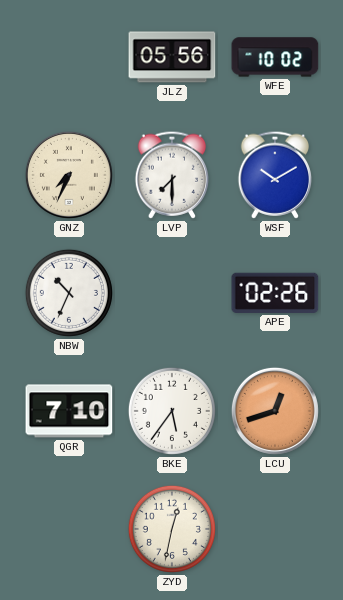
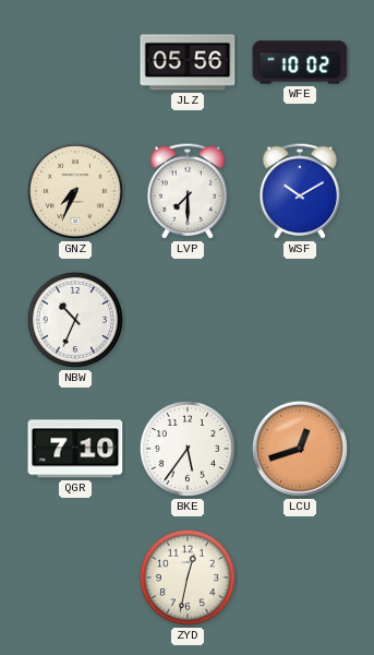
APE: 02:26 -> none (275, 293)
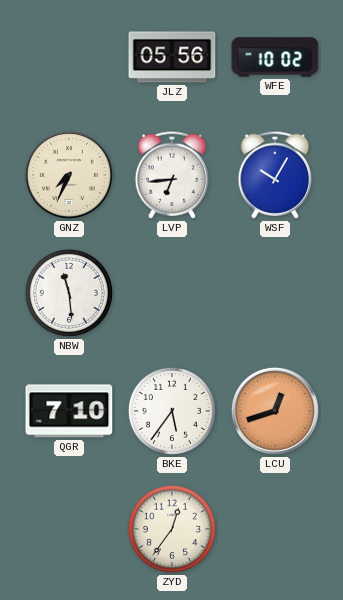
LVP: 7:30 -> 6:44 (172, 175)
WSF: 10:10 -> 10:05 (275, 175)
NBW: 10:34 -> 11:29 (69, 293)
ZYD: 12:32 -> 12:36 (172, 529)
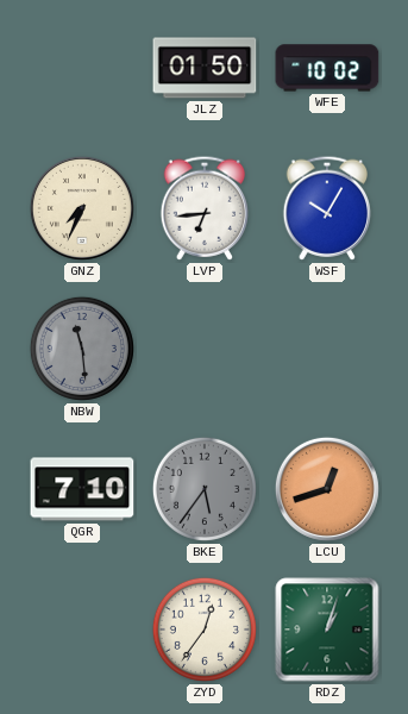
JLZ: 05:56 -> 01:50 (205, 68)
NBW dial: white -> grey (82, 349)
BKE dial: white -> grey (205, 489)
RDZ: none -> 1:03 (327, 630)
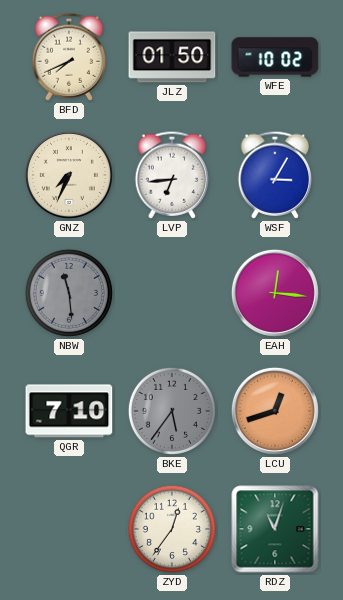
BFD: none -> 7:41 (69, 57)
WSF: 10:05 -> 3:05 (275, 175)
EAH: none -> 12:16 (275, 293)
RDZ: 1:03 -> 11:03 (275, 529)
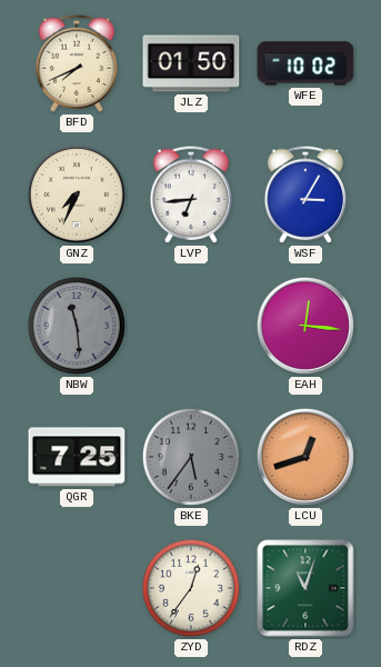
QGR: 7:10 -> 7:25 (77, 457)
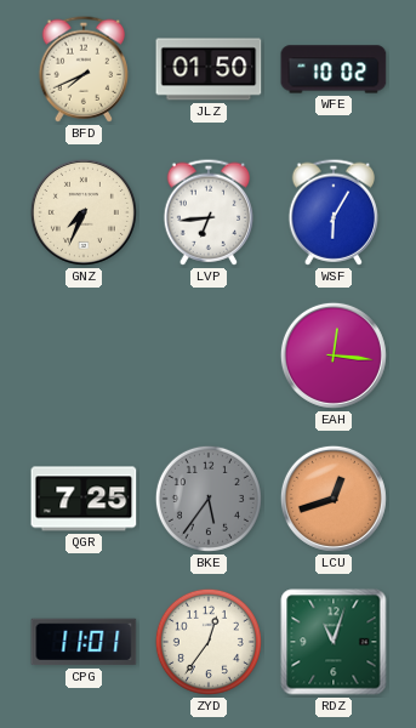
WSF: 3:05 -> 6:05 (334, 212)
NBW: 11:29 -> none (77, 326)
CPG: none -> 11:01 (84, 642)
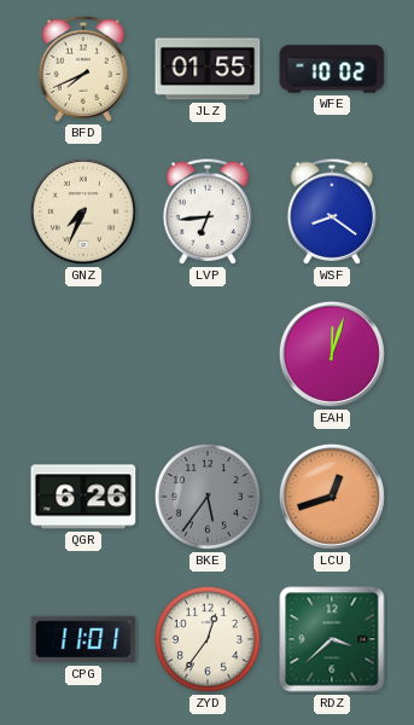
JLZ: 01:50 -> 01:55 (208, 69)
WSF: 6:05 -> 8:21 (332, 211)
EAH: 12:16 -> 12:03 (332, 354)
QGR: 7:25 -> 6:26 (83, 497)
RDZ: 11:03 -> 3:38 (332, 639)
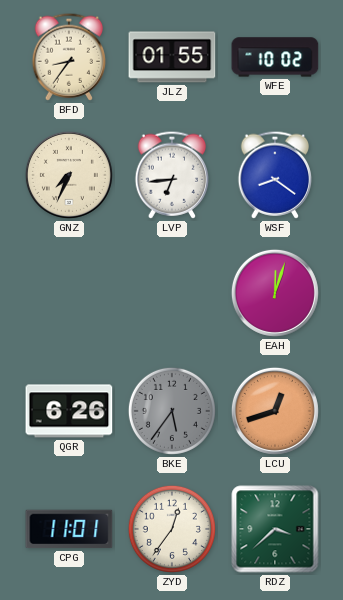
BFD: 7:41 -> 8:36 (69, 57)
